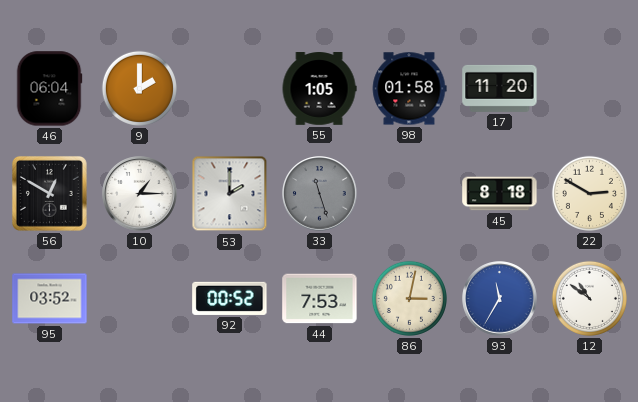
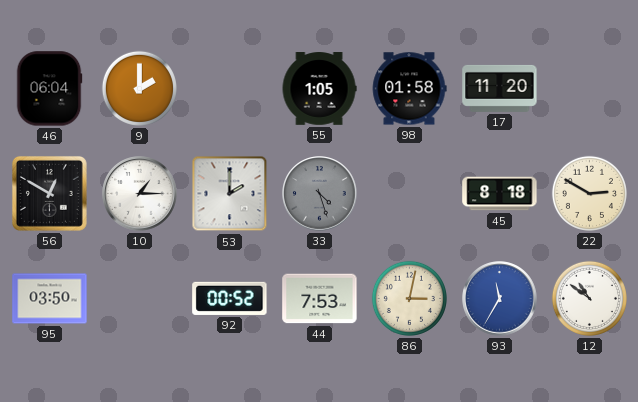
33: 11:27 -> 4:27 (320, 194)
95: 03:52 -> 03:50 (50, 299)
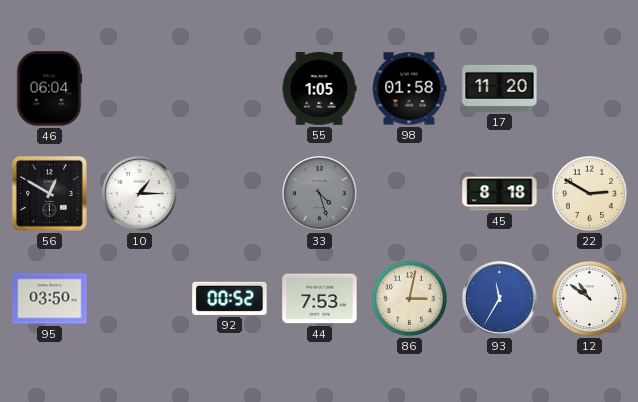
9: 2:00 -> none (139, 88)
53: 2:00 -> none (230, 194)
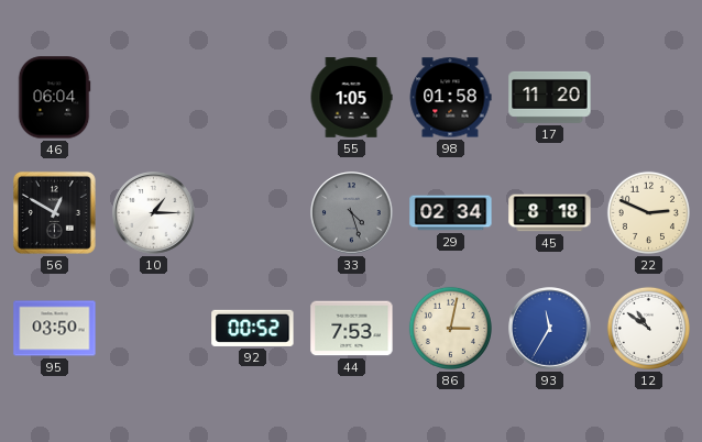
29: none -> 02:34 (451, 213)
22: 2:50 -> 2:49 (648, 212)
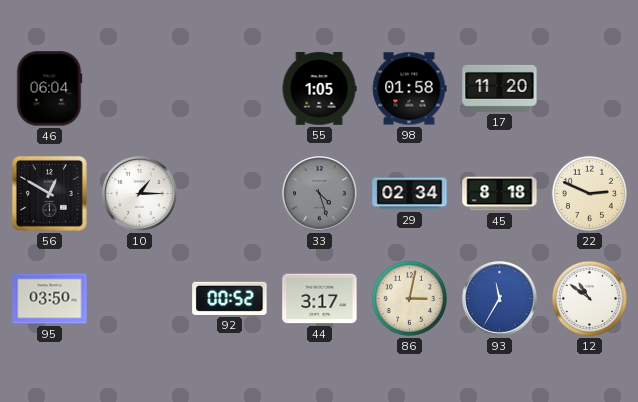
44: 7:53 -> 3:17 (320, 299)
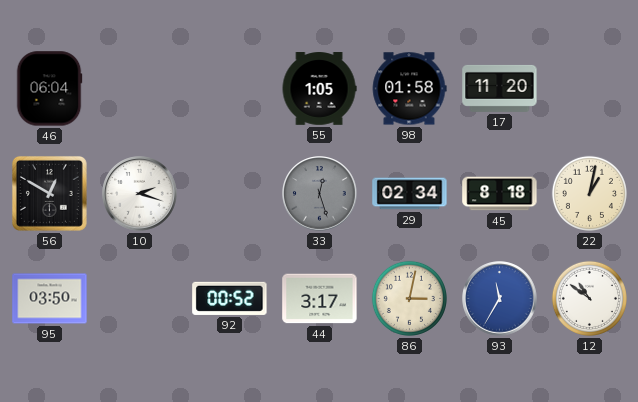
10: 1:15 -> 2:18 (140, 194)
33: 4:27 -> 12:27 (320, 194)
22: 2:49 -> 1:02 (589, 193)
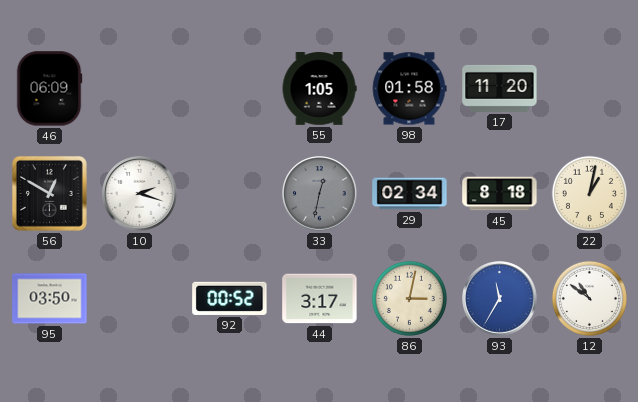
46: 06:04 -> 06:09 (49, 89)
33: 12:27 -> 12:32 (320, 194)
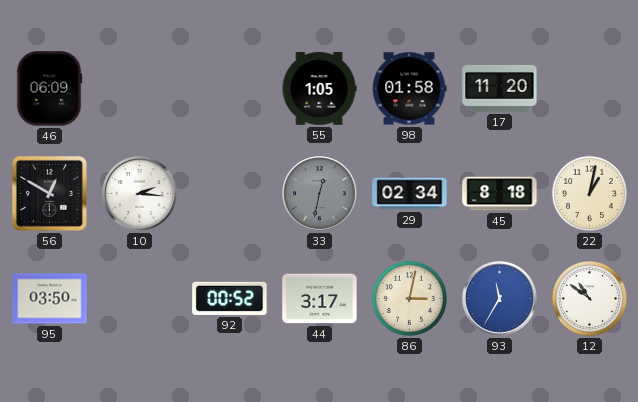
10: 2:18 -> 2:16 (140, 194)
